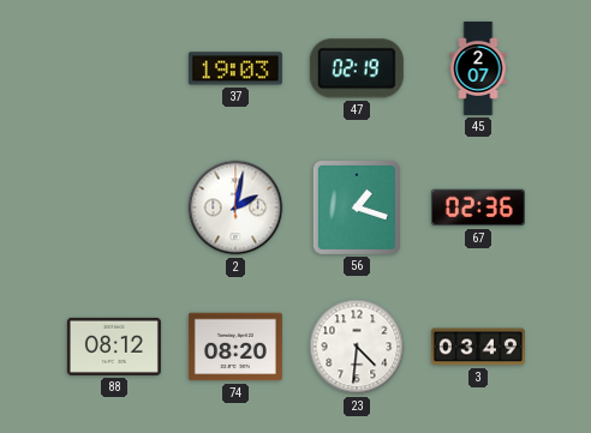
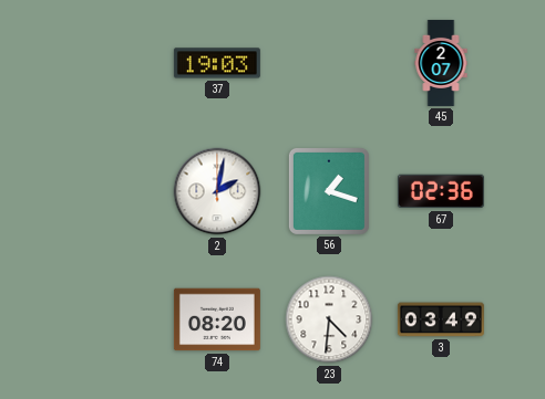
47: 02:19 -> none (357, 68)
88: 08:12 -> none (114, 347)
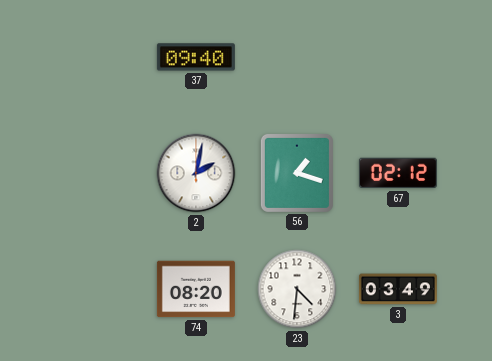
37: 19:03 -> 09:40 (196, 57)
45: 2:07 -> none (441, 63)
67: 02:36 -> 02:12 (398, 173)
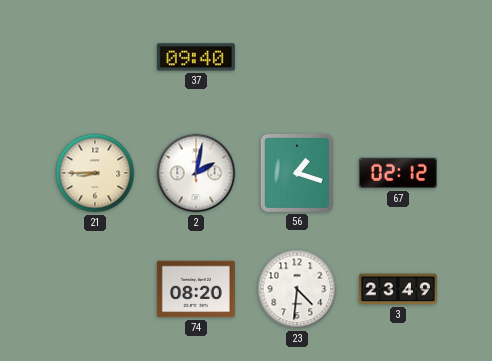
21: none -> 8:45 (95, 173)
3: 03:49 -> 23:49 (398, 289)
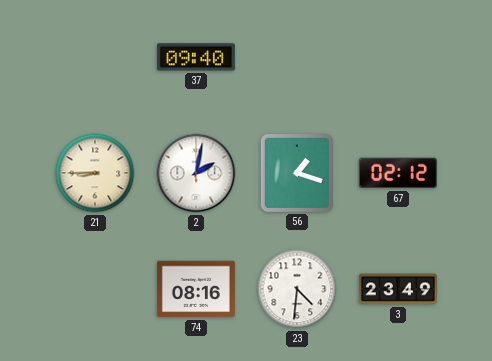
74: 08:20 -> 08:16 (196, 289)
